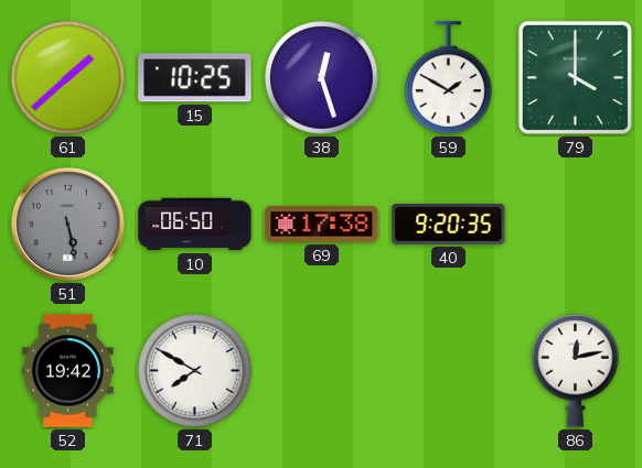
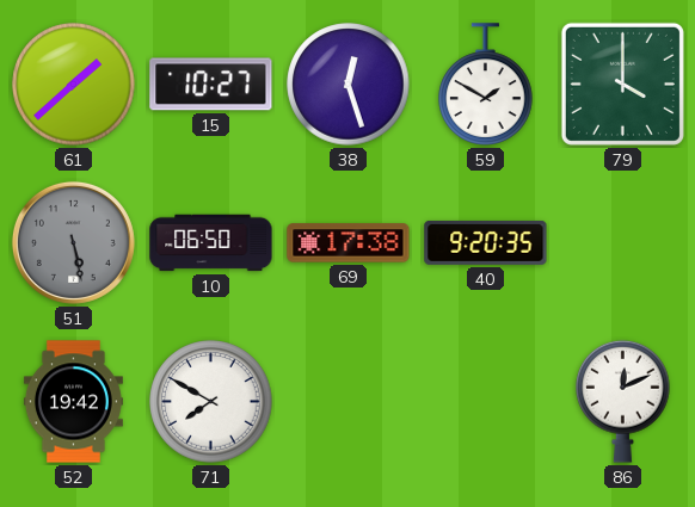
15: 10:25 -> 10:27 (211, 85)
86: 12:13 -> 12:11 (623, 401)
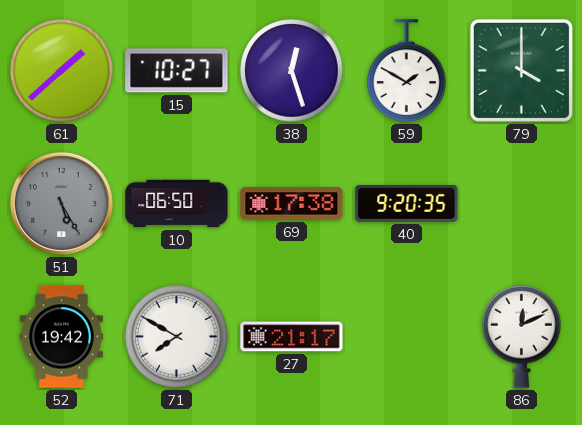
51: 5:28 -> 5:25 (61, 203)
27: none -> 21:17 (292, 337)
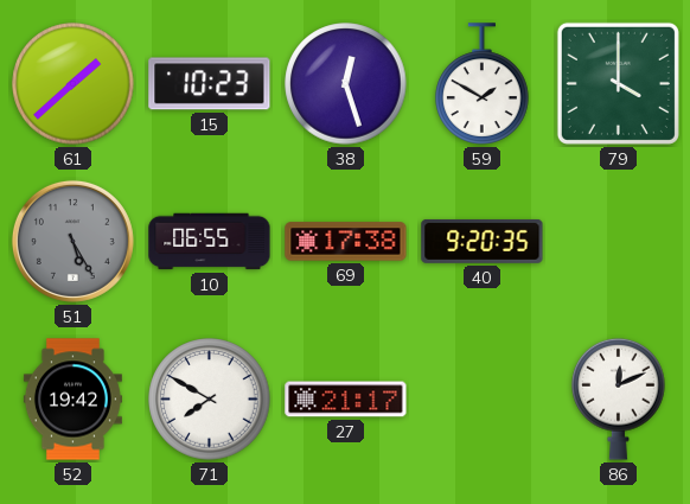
15: 10:27 -> 10:23 (210, 84)
10: 06:50 -> 06:55 (210, 242)
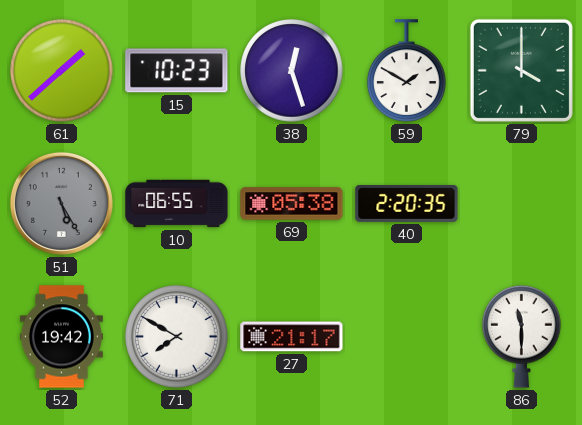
69: 17:38 -> 05:38 (292, 204)
40: 9:20 -> 2:20 (407, 203)
86: 12:11 -> 11:30 (522, 336)
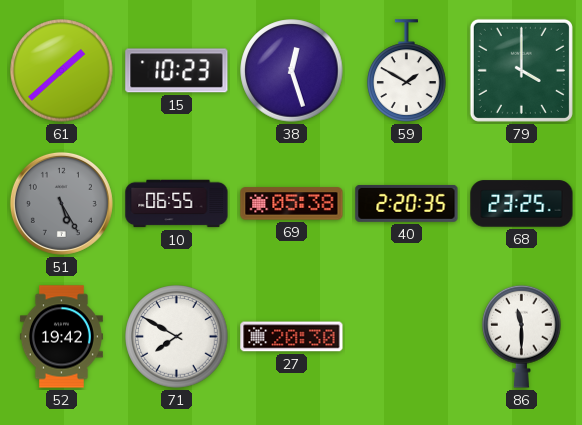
68: none -> 23:25 (522, 204)
27: 21:17 -> 20:30 (292, 337)
